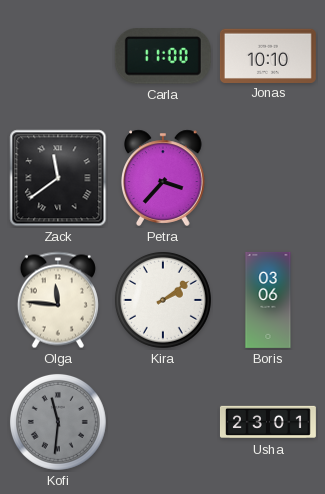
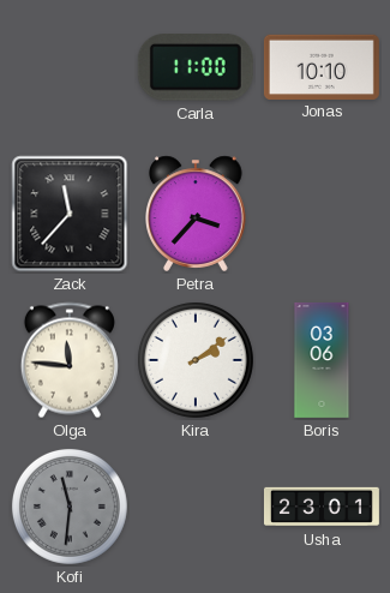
Zack: 11:39 -> 11:37 (70, 214)
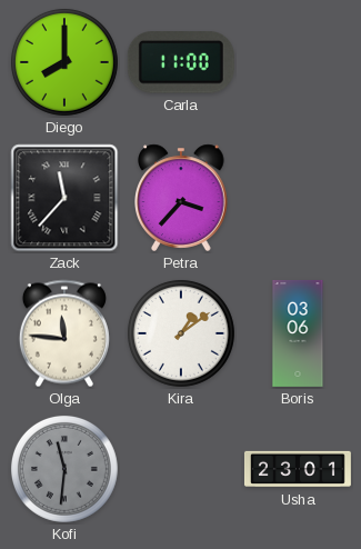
Diego: none -> 8:00 (64, 62)
Jonas: 10:10 -> none (322, 66)
Kira: 2:09 -> 1:09 (181, 333)
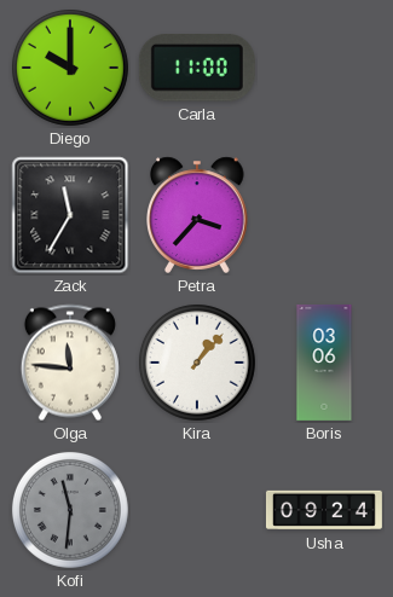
Diego: 8:00 -> 10:00 (70, 68)
Zack: 11:37 -> 11:35 (70, 215)
Kira: 1:09 -> 1:07 (197, 363)
Usha: 23:01 -> 09:24 (324, 510)
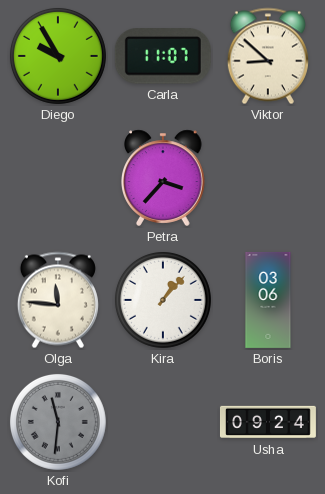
Diego: 10:00 -> 9:55 (58, 56)
Carla: 11:00 -> 11:07 (163, 56)
Viktor: none -> 8:52 (268, 56)
Zack: 11:35 -> none (70, 215)
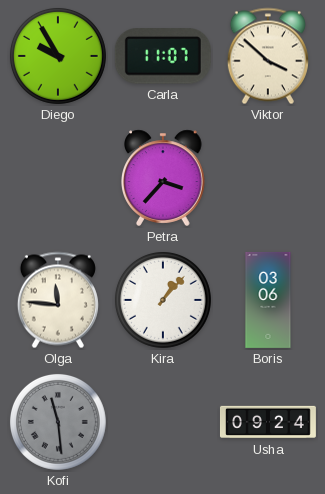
Viktor: 8:52 -> 3:52 (268, 56)
Kofi: 11:31 -> 11:29 (58, 422)
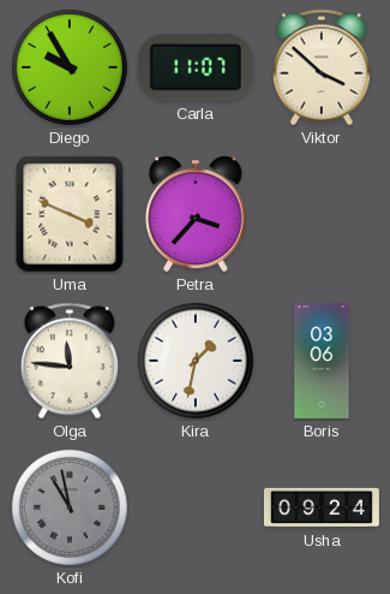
Uma: none -> 3:49 (70, 214)
Kira: 1:07 -> 1:32 (196, 361)
Kofi: 11:29 -> 10:58 (70, 507)
